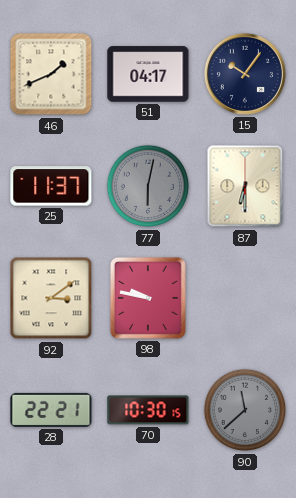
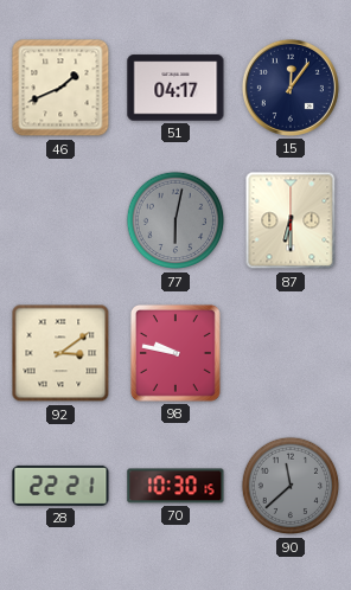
15: 10:06 -> 12:06 (291, 88)
25: 11:37 -> none (51, 186)
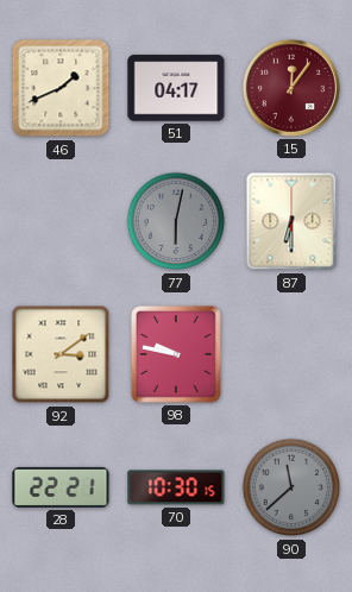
15 dial: navy -> burgundy (291, 88)
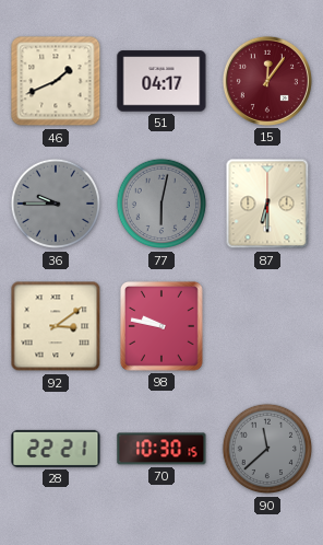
36: none -> 9:45 (56, 204)
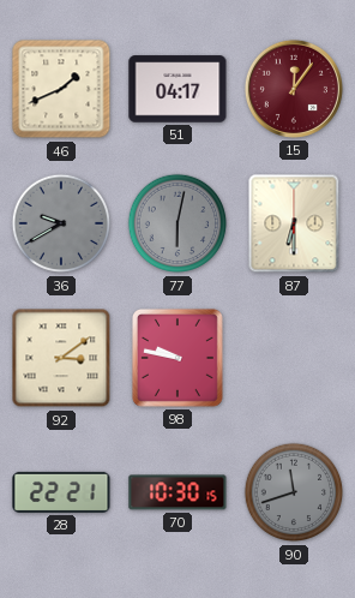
36: 9:45 -> 9:40 (61, 223)
90: 11:38 -> 11:42 (294, 492)
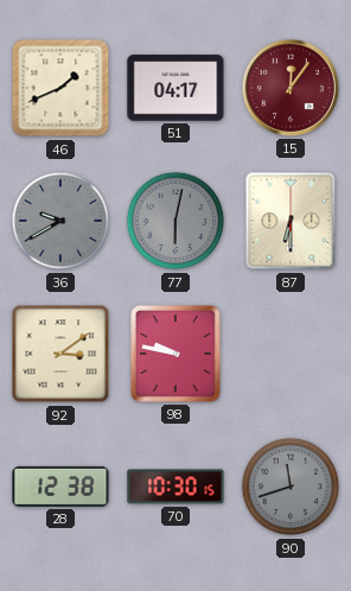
28: 22:21 -> 12:38 (60, 487)
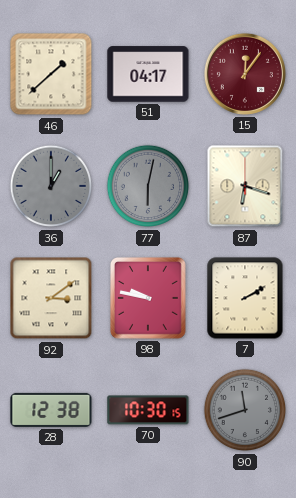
46: 1:41 -> 1:38 (51, 74)
36: 9:40 -> 1:00 (51, 186)
87: 6:30 -> 6:18 (245, 186)
7: none -> 2:10 (245, 298)
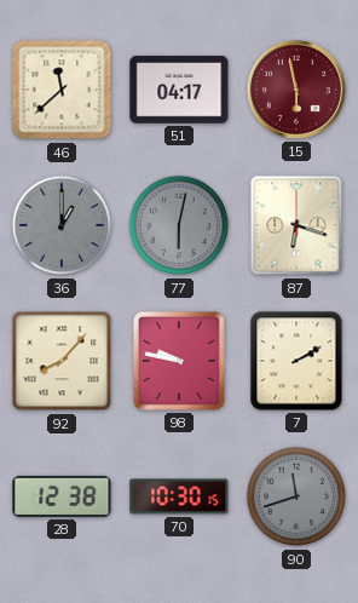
46: 1:38 -> 11:38 (62, 90)
15: 12:06 -> 5:58 (296, 90)
92: 3:09 -> 8:07 (62, 361)
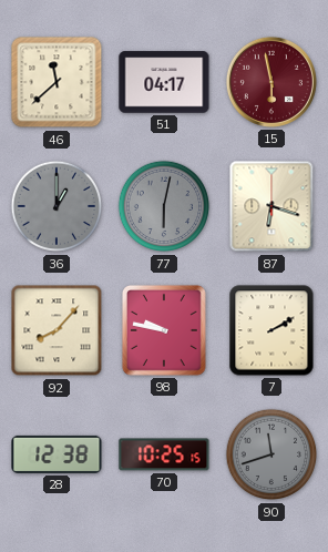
70: 10:30 -> 10:25 (164, 454)
